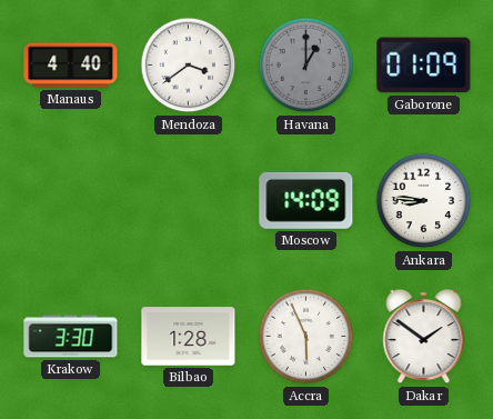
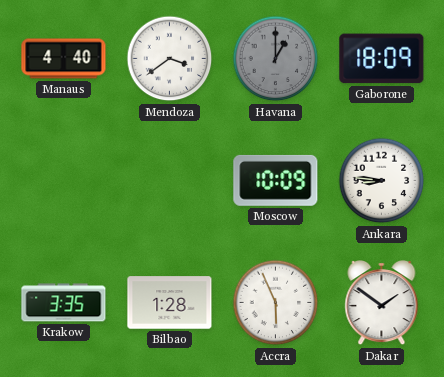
Gaborone: 01:09 -> 18:09 (382, 59)
Moscow: 14:09 -> 10:09 (276, 180)
Krakow: 3:30 -> 3:35 (64, 303)
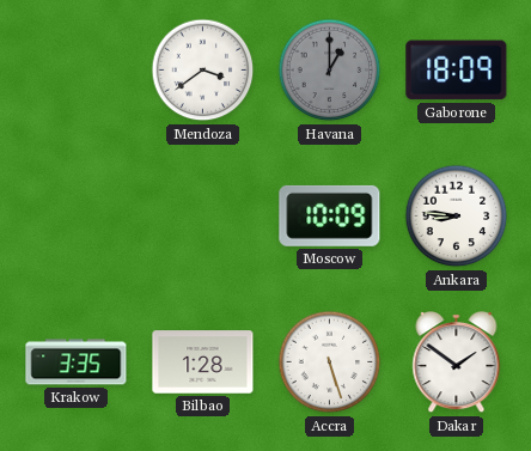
Manaus: 4:40 -> none (64, 59)
Accra: 5:56 -> 5:27 (330, 362)
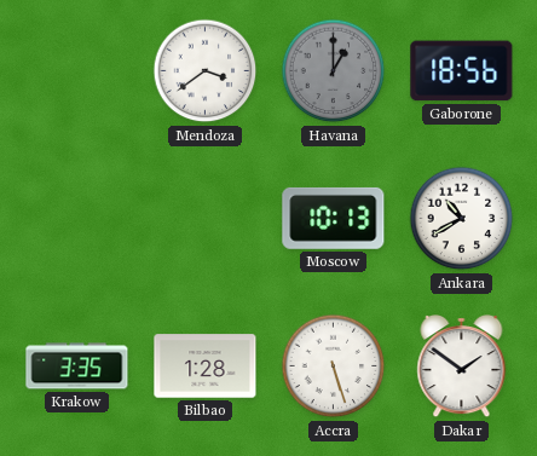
Gaborone: 18:09 -> 18:56 (462, 71)
Moscow: 10:09 -> 10:13 (334, 218)
Ankara: 8:46 -> 10:40 (462, 219)
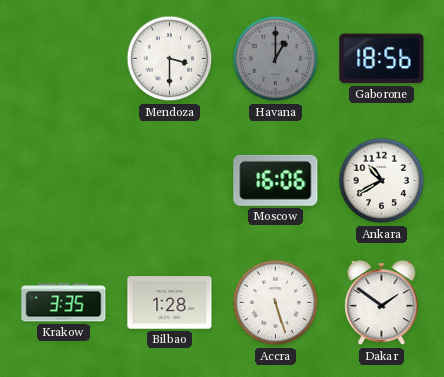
Mendoza: 3:39 -> 3:30 (170, 59)
Moscow: 10:13 -> 16:06 (276, 180)
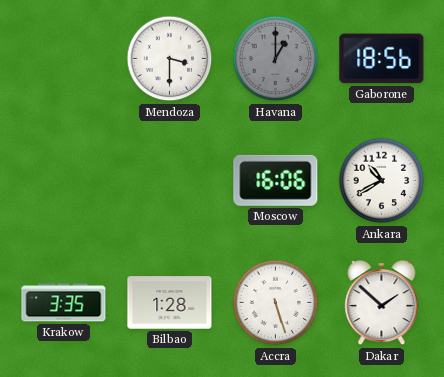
Dakar: 1:51 -> 1:52 (382, 304)
